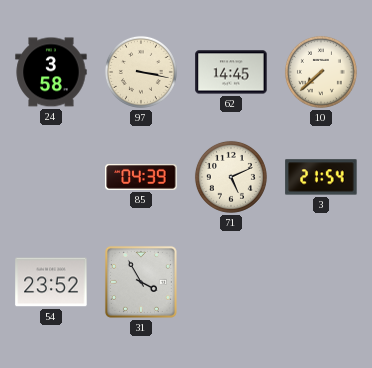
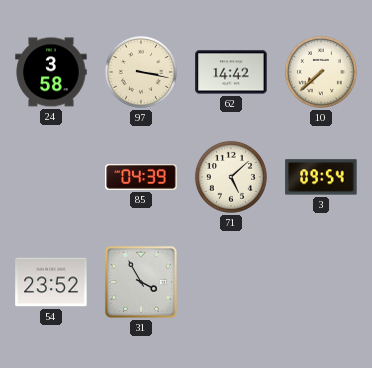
62: 14:45 -> 14:42 (231, 72)
71: 5:11 -> 5:08 (231, 177)
3: 21:54 -> 09:54 (321, 177)
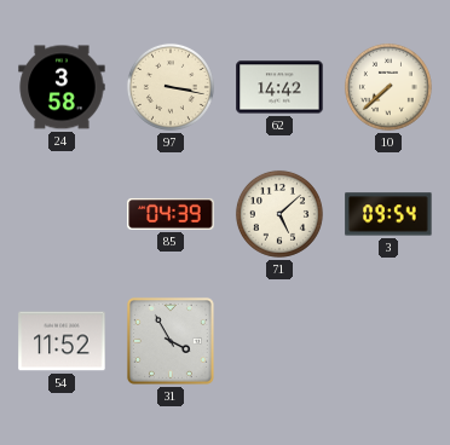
54: 23:52 -> 11:52 (62, 341)
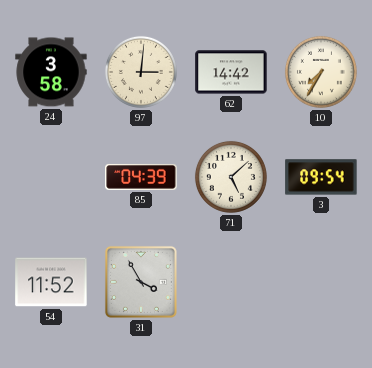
97: 3:17 -> 3:01 (141, 72)
10: 7:38 -> 7:35 (321, 72)
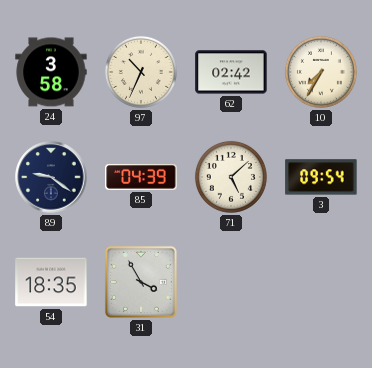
97: 3:01 -> 10:34 (141, 72)
62: 14:42 -> 02:42 (231, 72)
89: none -> 9:21 (51, 177)
54: 11:52 -> 18:35 (51, 282)
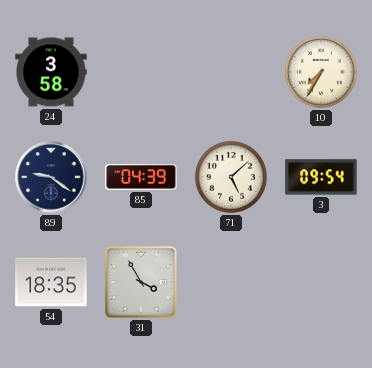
97: 10:34 -> none (141, 72)
62: 02:42 -> none (231, 72)
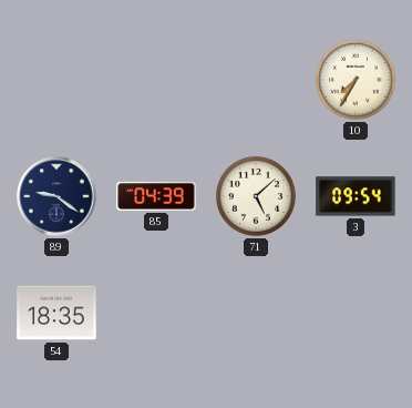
24: 3:58 -> none (51, 72)
31: 3:55 -> none (141, 282)
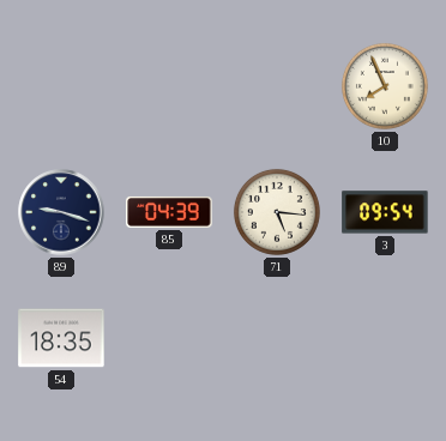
10: 7:35 -> 7:56 (385, 86)
89: 9:21 -> 9:18 (61, 212)
71: 5:08 -> 5:16 (277, 212)
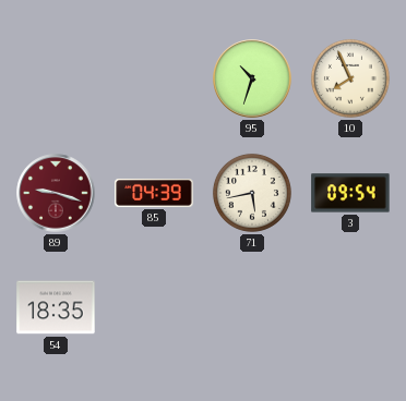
95: none -> 10:33 (252, 78)
89 dial: navy -> burgundy (56, 193)
71: 5:16 -> 5:43 (252, 193)
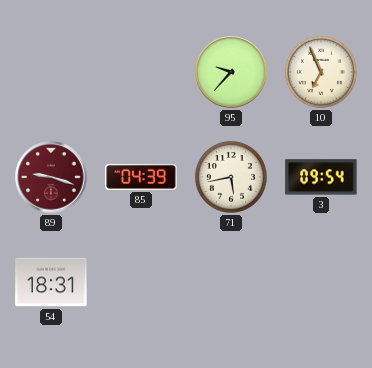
95: 10:33 -> 9:37 (231, 72)
10: 7:56 -> 6:56 (321, 72)
54: 18:35 -> 18:31 (51, 282)
